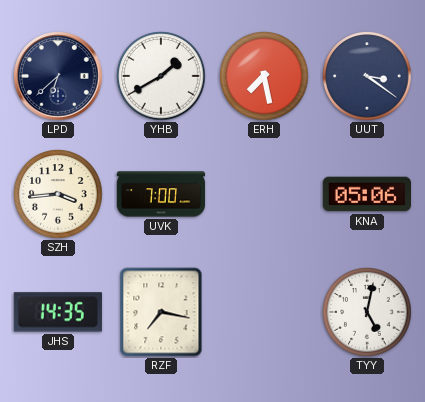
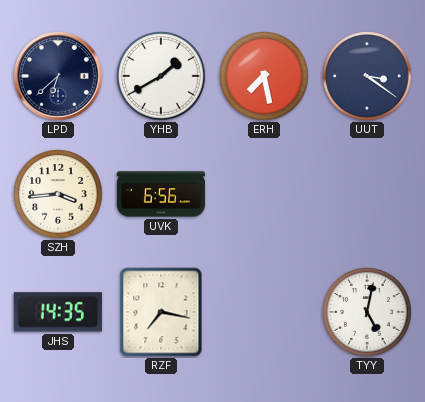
UVK: 7:00 -> 6:56 (161, 194)
KNA: 05:06 -> none (366, 194)
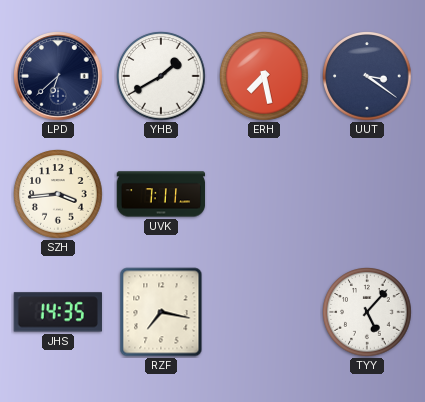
UVK: 6:56 -> 7:11 (161, 194)
TYY: 5:02 -> 5:07 (367, 312)
